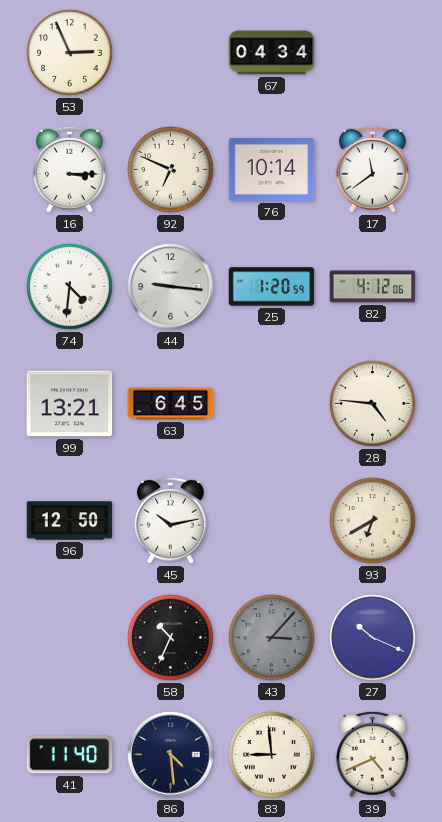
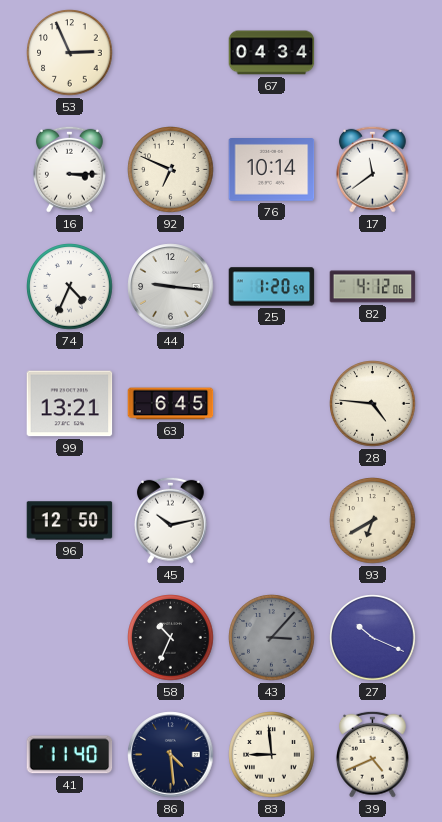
74: 4:31 -> 4:34 (70, 287)
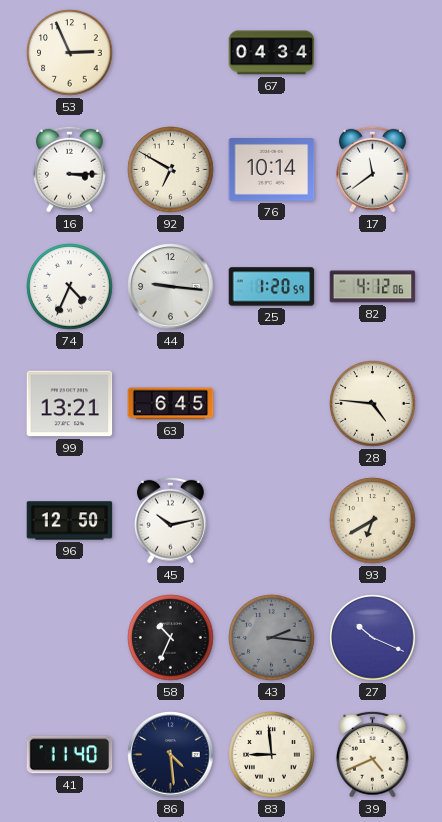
92: 6:49 -> 6:50 (171, 170)
43: 3:07 -> 2:16 (272, 638)
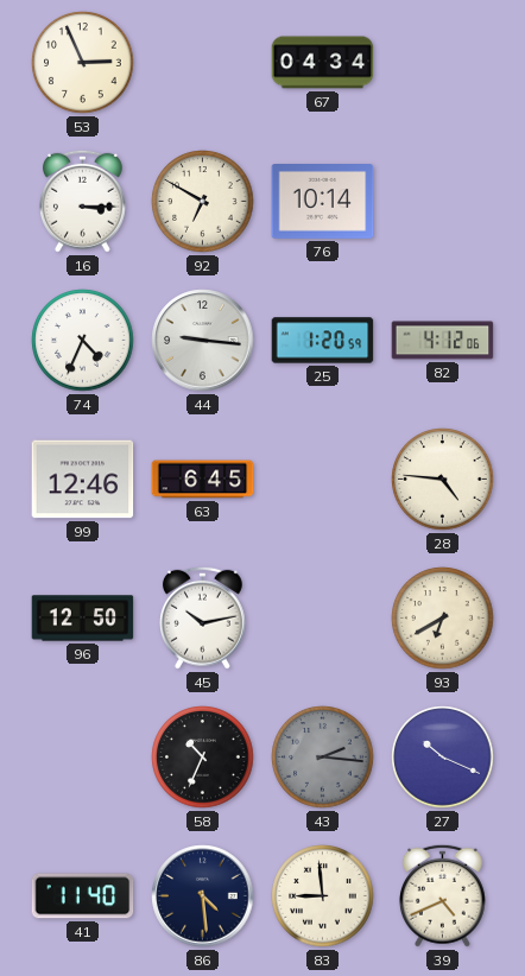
17: 11:39 -> none (372, 169)
99: 13:21 -> 12:46 (83, 480)
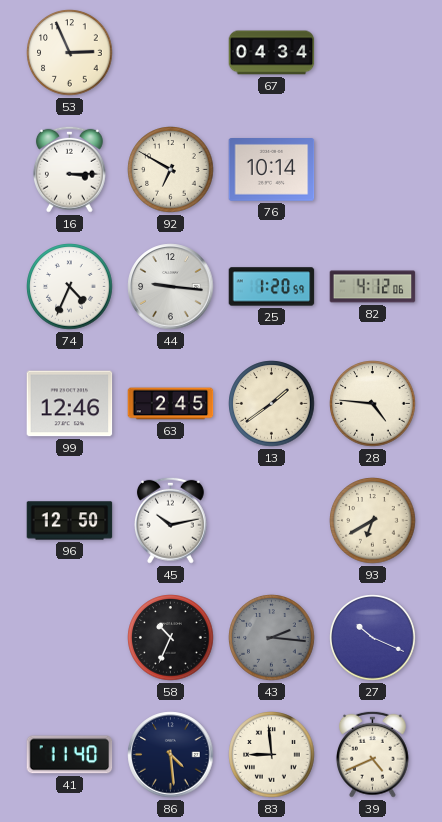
63: 6:45 -> 2:45 (171, 404)
13: none -> 1:39 (272, 404)
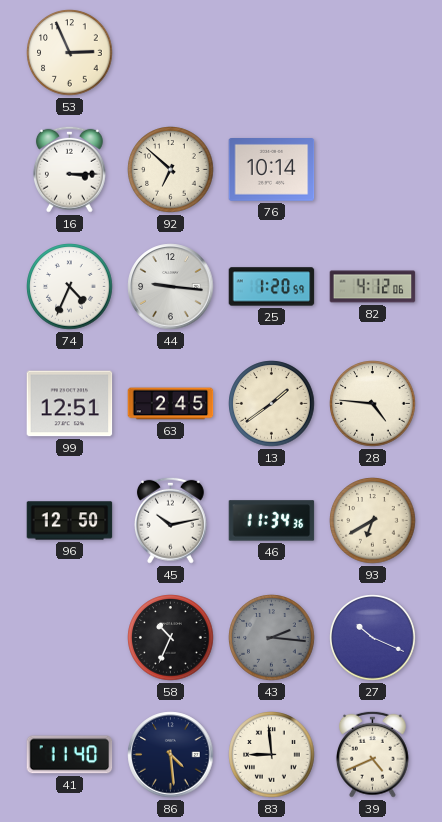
67: 04:34 -> none (272, 53)
92: 6:50 -> 6:52 (171, 170)
99: 12:46 -> 12:51 (70, 404)
46: none -> 11:34 (272, 521)
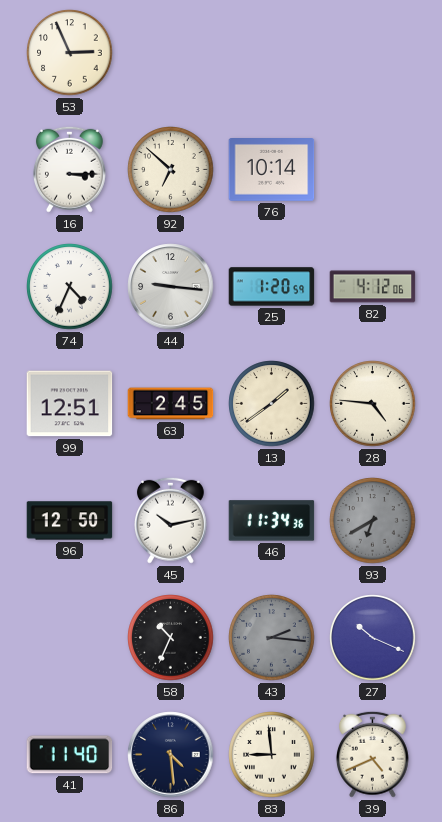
93 dial: cream -> grey (373, 521)
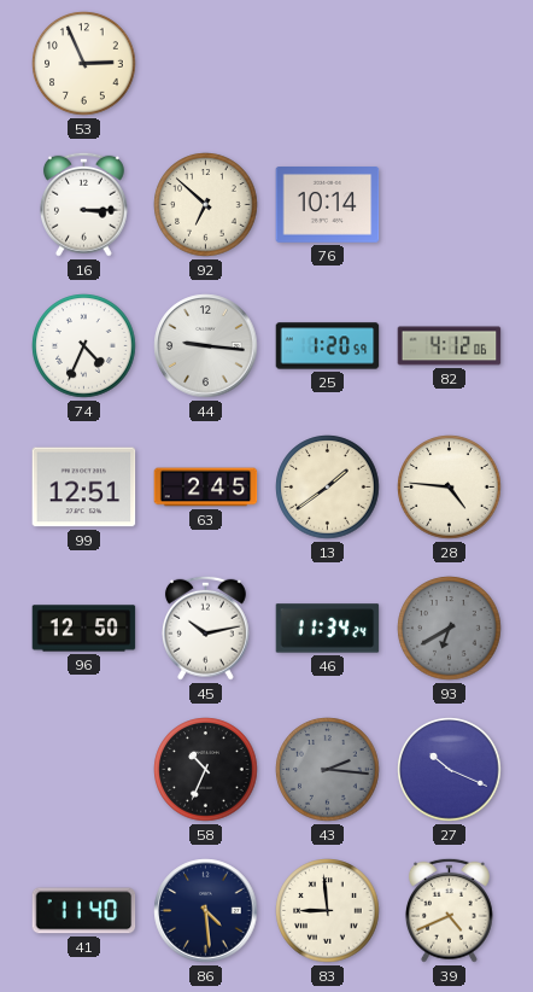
46: 11:34:36 -> 11:34:24 (328, 629)
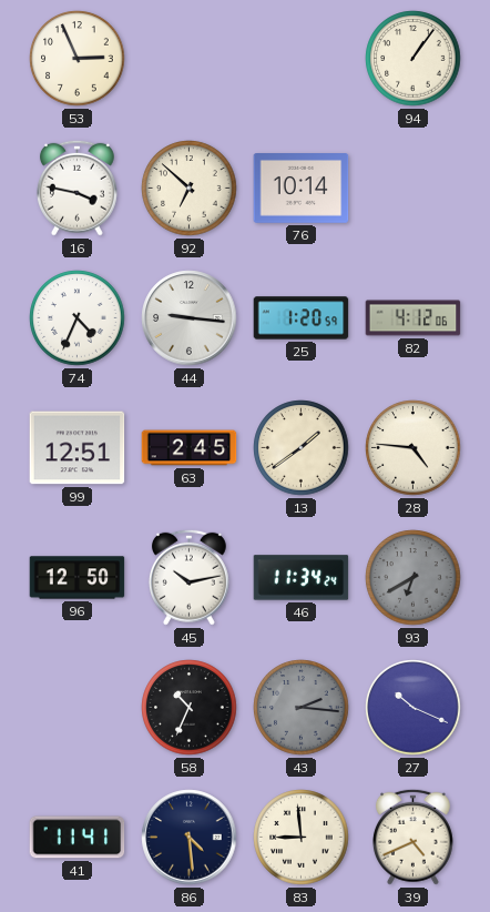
94: none -> 1:06 (414, 59)
16: 3:15 -> 3:47 (76, 188)
41: 11:40 -> 11:41 (78, 838)
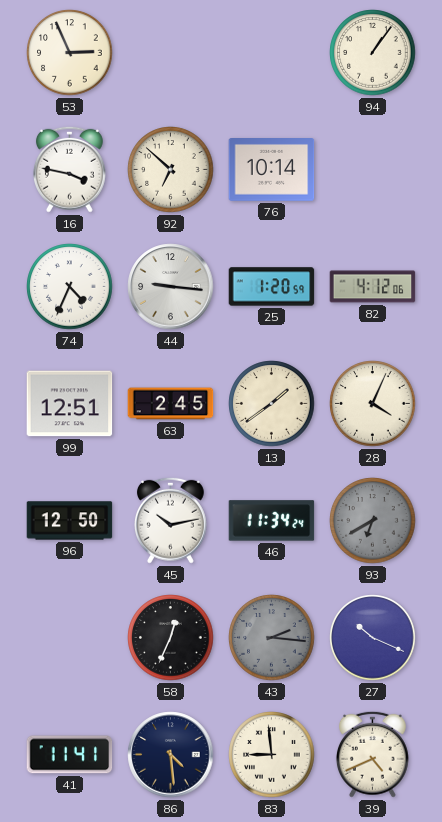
28: 4:46 -> 4:04 (373, 404)
58: 10:34 -> 12:34 (171, 638)
